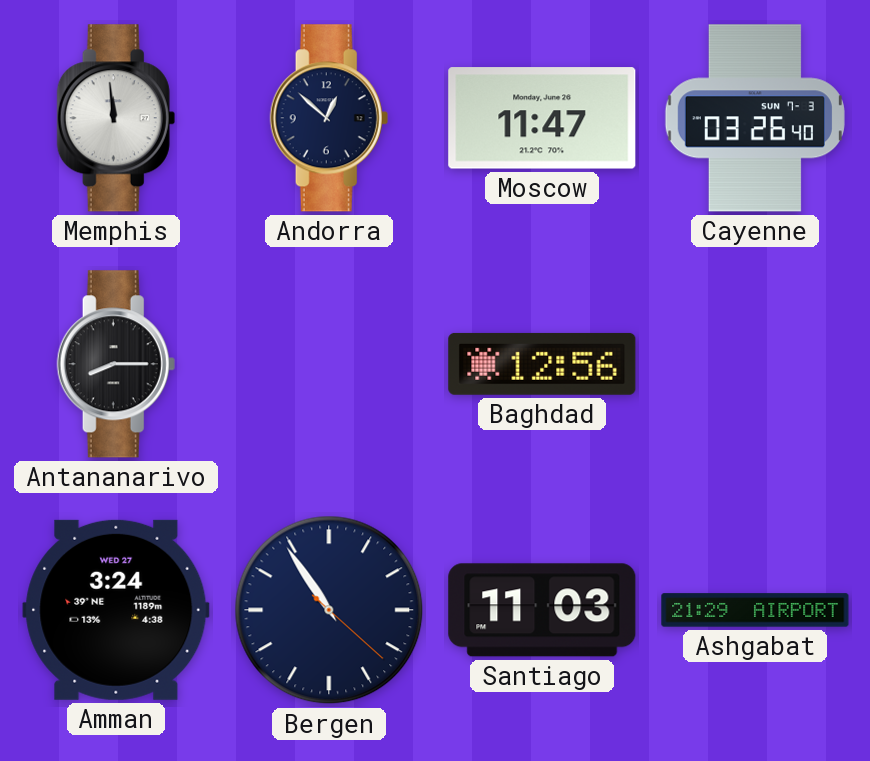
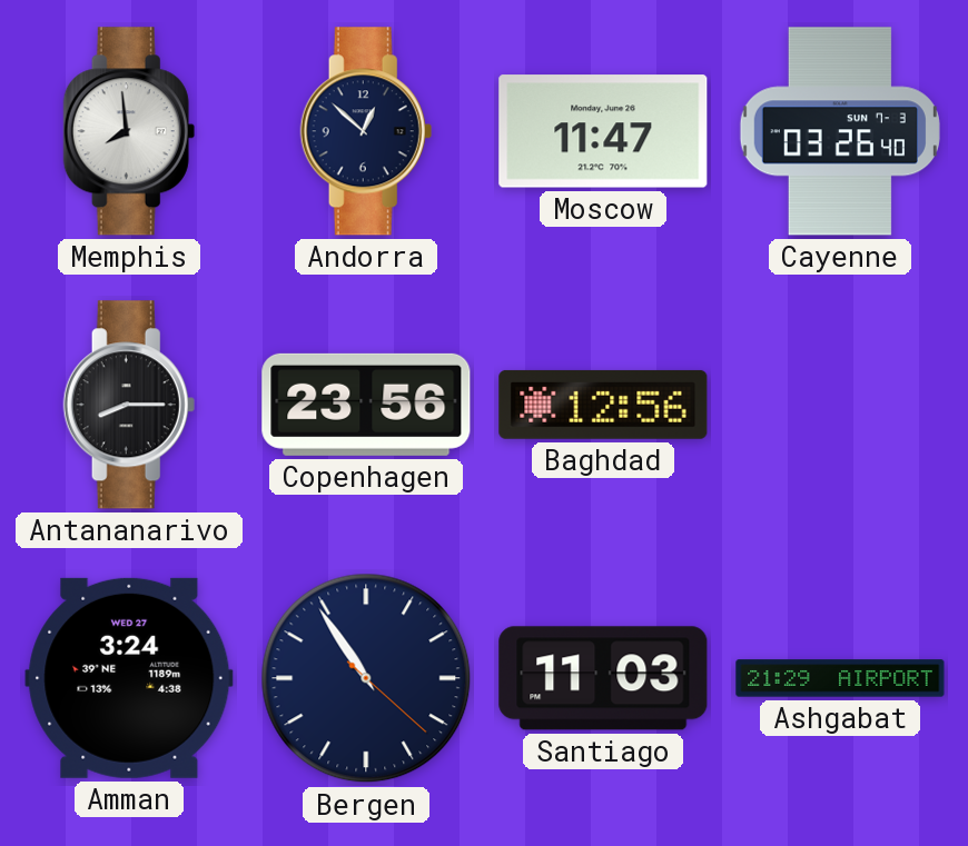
Memphis: 11:59 -> 7:59 (129, 131)
Copenhagen: none -> 23:56 (366, 405)
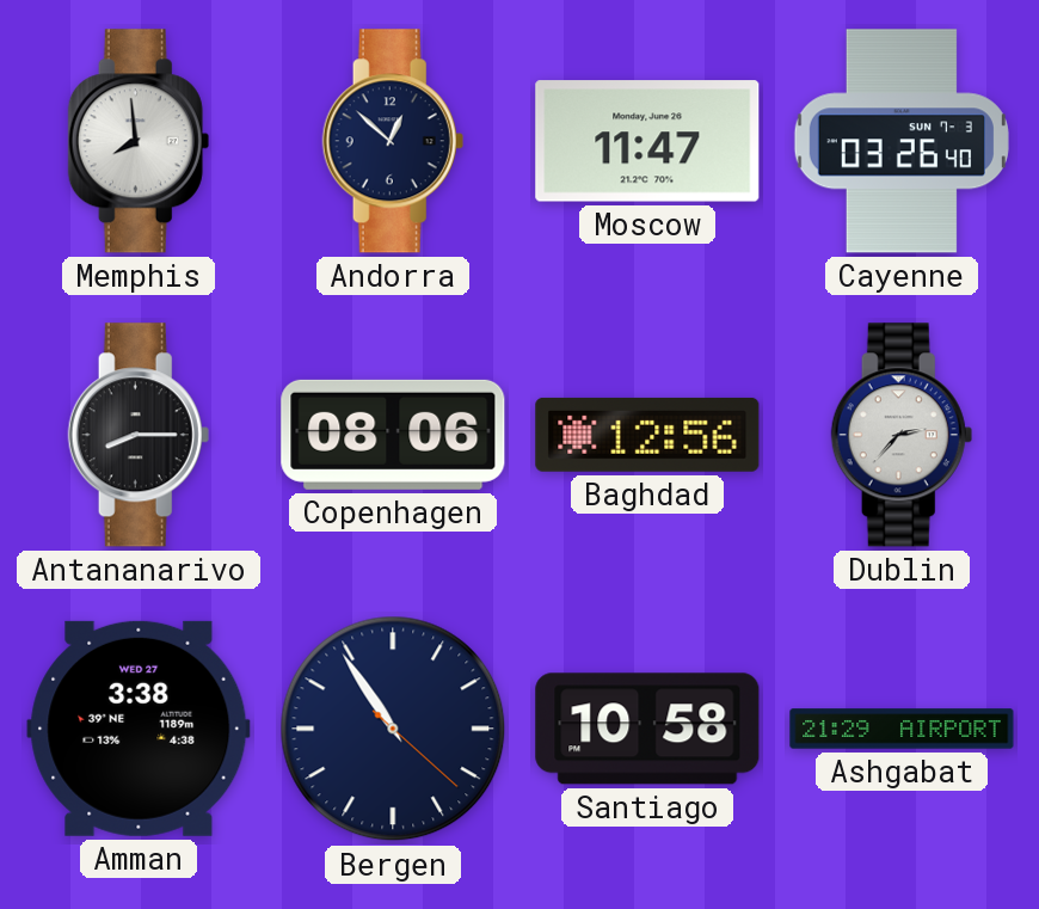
Copenhagen: 23:56 -> 08:06 (393, 435)
Dublin: none -> 2:37 (902, 435)
Amman: 3:24 -> 3:38 (139, 729)
Santiago: 11:03 -> 10:58 (647, 729)
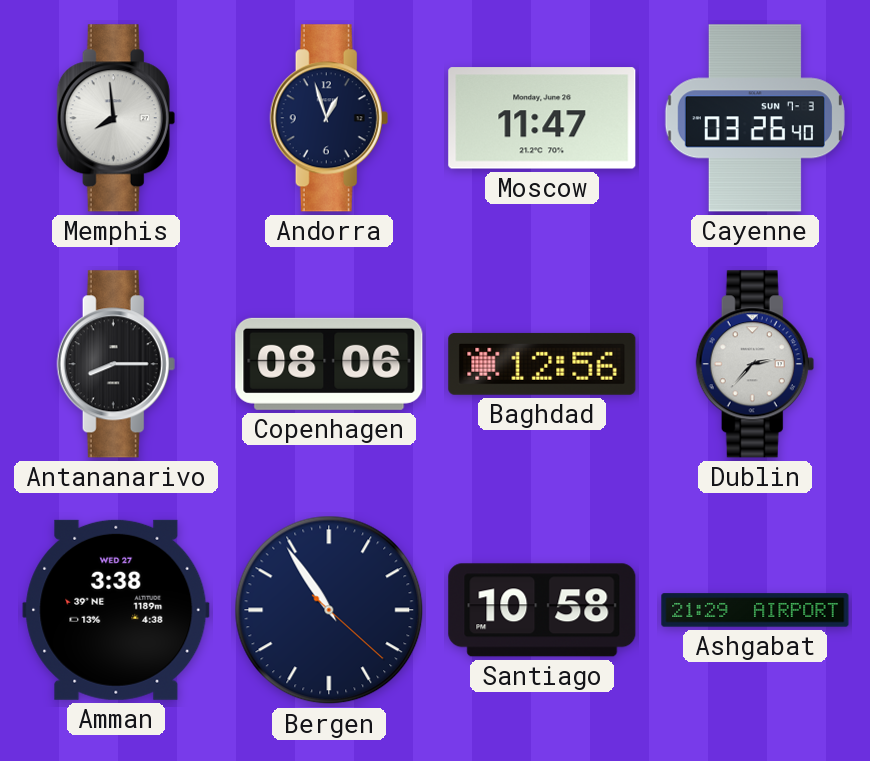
Andorra: 12:52 -> 12:57 (329, 118)
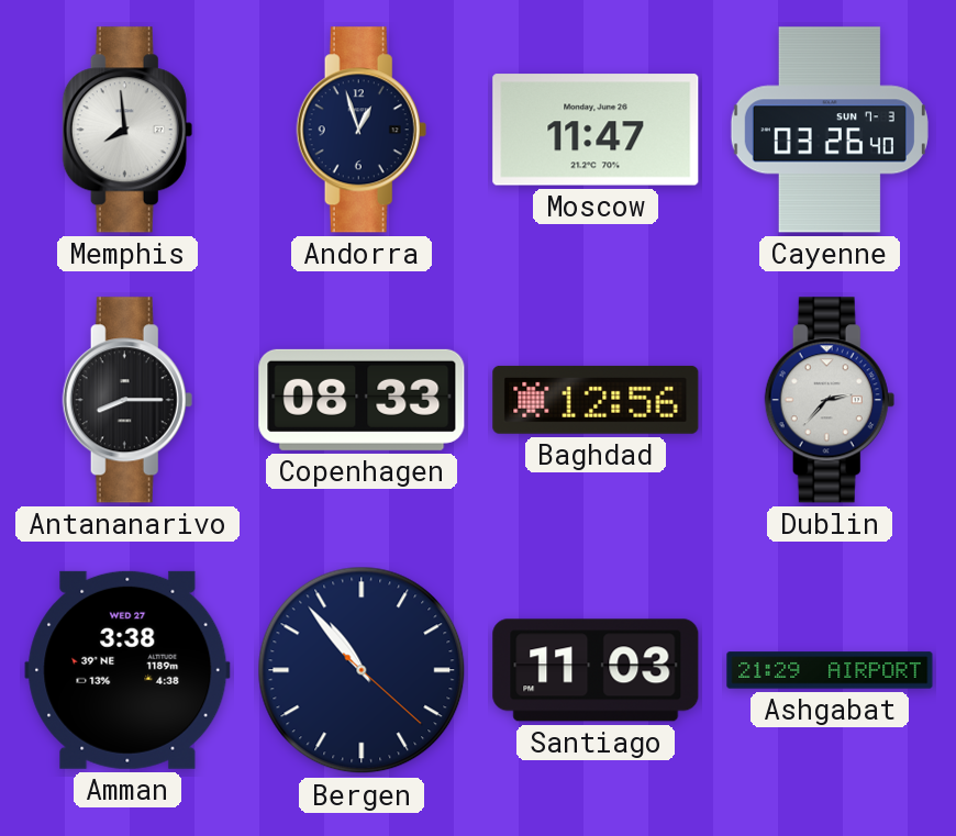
Copenhagen: 08:06 -> 08:33 (362, 400)
Bergen: 10:54 -> 10:53 (362, 670)
Santiago: 10:58 -> 11:03 (596, 670)
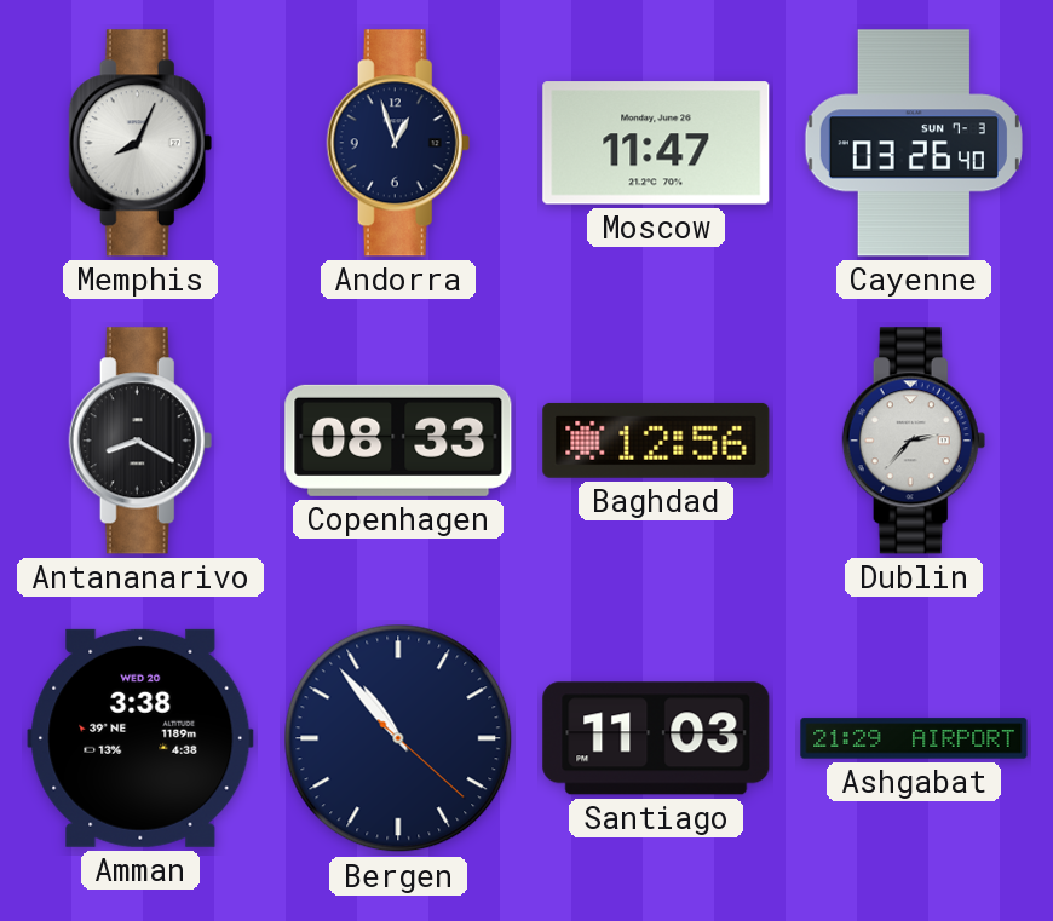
Memphis: 7:59 -> 8:04 (140, 143)
Antananarivo: 8:15 -> 8:20 (140, 441)
Amman date: WED 27 -> WED 20 (140, 738)
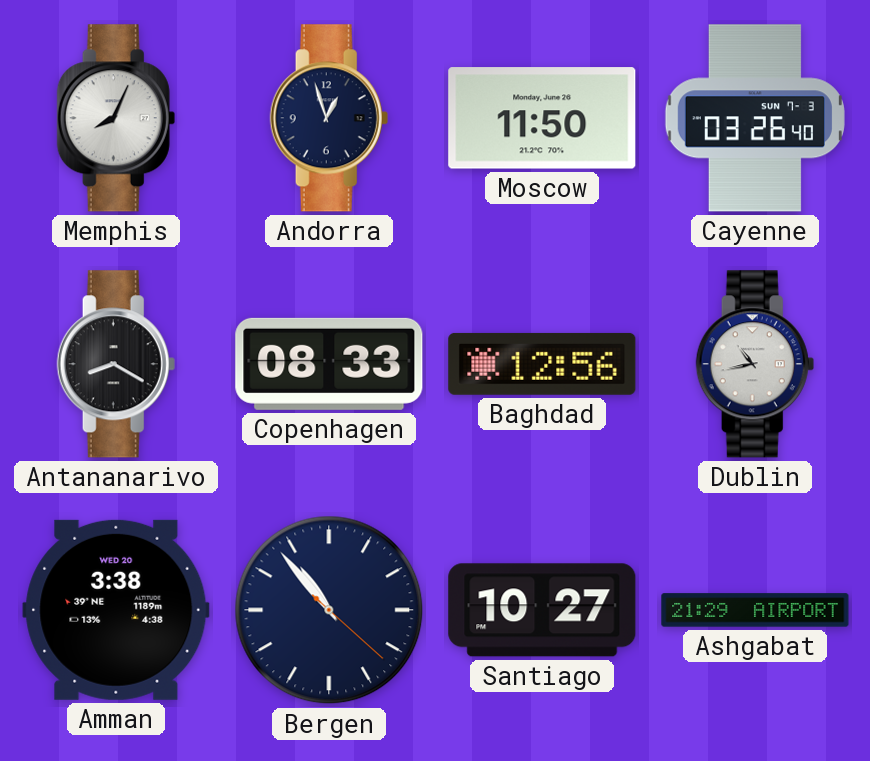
Moscow: 11:47 -> 11:50 (542, 118)
Dublin: 2:37 -> 10:43 (755, 364)
Santiago: 11:03 -> 10:27 (542, 610)
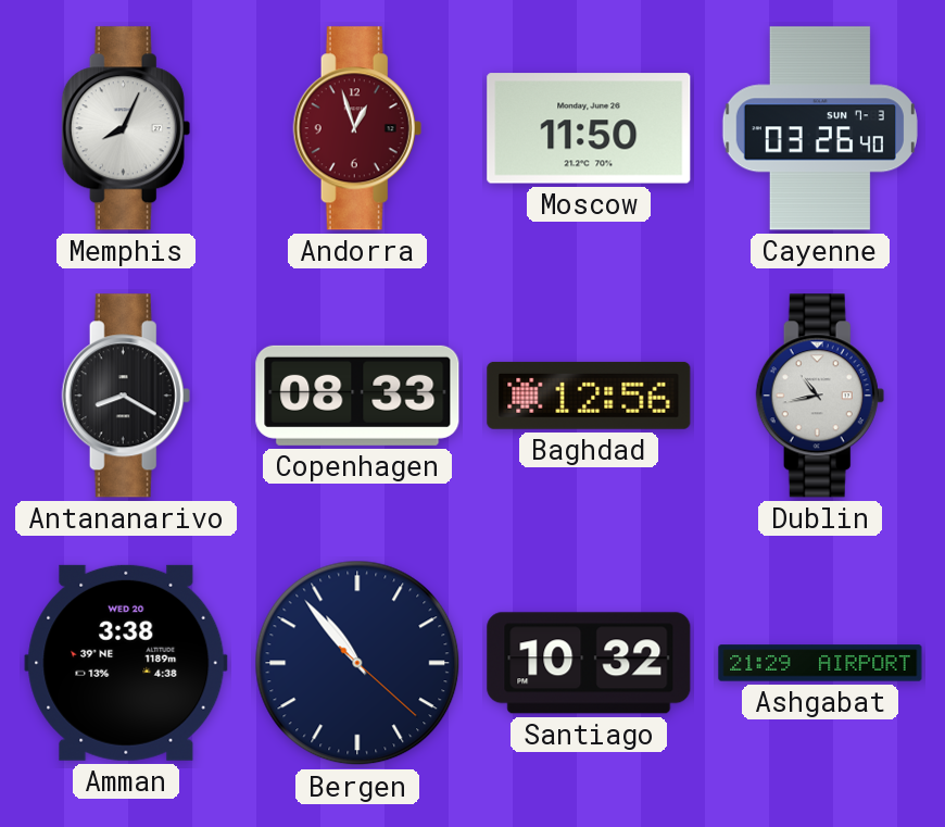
Andorra dial: navy -> burgundy (357, 128)
Santiago: 10:27 -> 10:32 (589, 663)
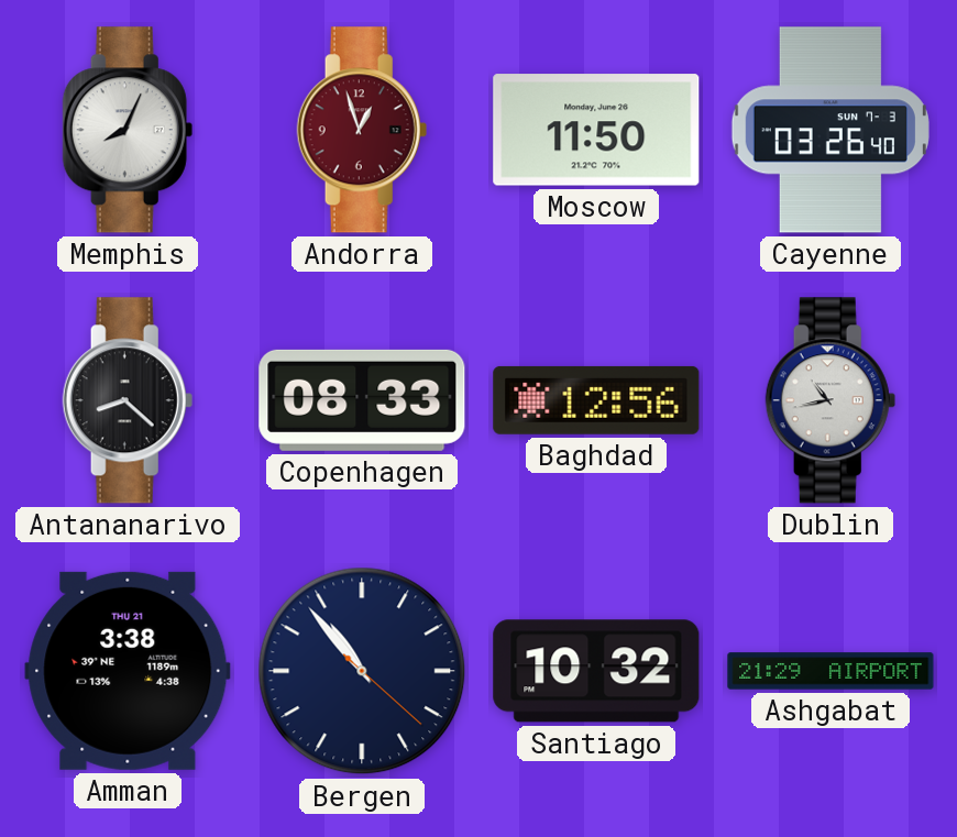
Antananarivo: 8:20 -> 8:22 (128, 400)
Amman date: WED 20 -> THU 21 (128, 671)
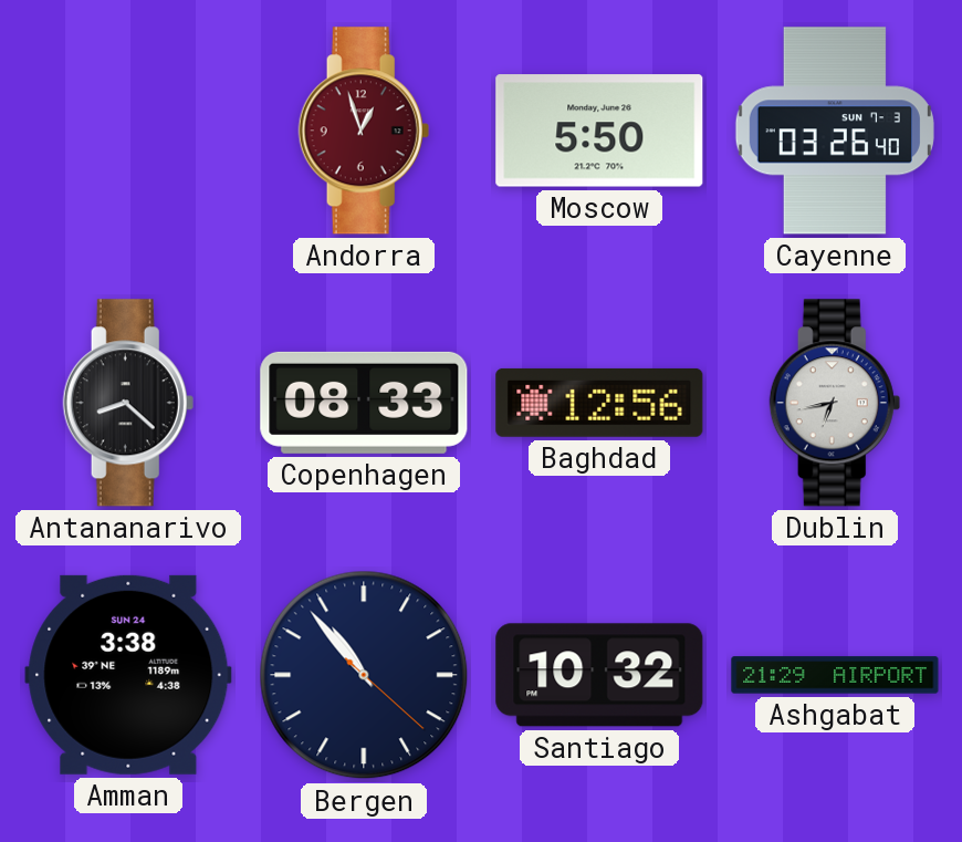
Memphis: 8:04 -> none (128, 130)
Moscow: 11:50 -> 5:50 (599, 131)
Dublin: 10:43 -> 6:43 (835, 403)
Amman date: THU 21 -> SUN 24 (128, 675)
